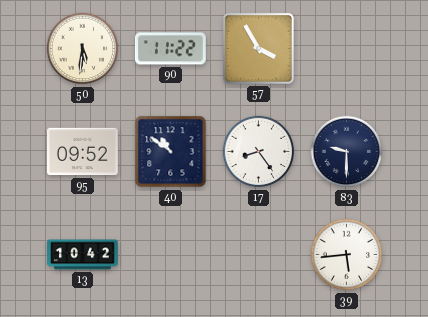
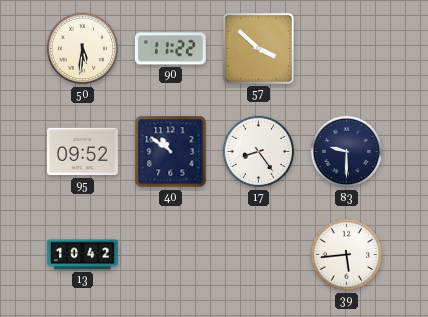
57: 3:55 -> 3:52 (258, 48)
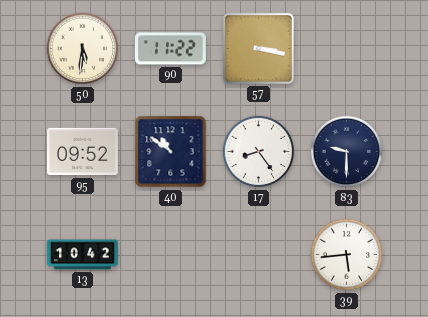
57: 3:52 -> 3:17 (258, 48)
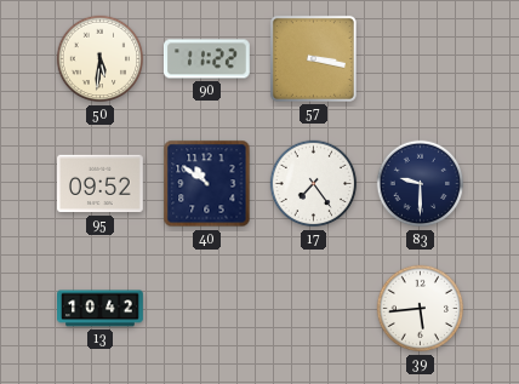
17: 8:24 -> 7:24 (314, 184)
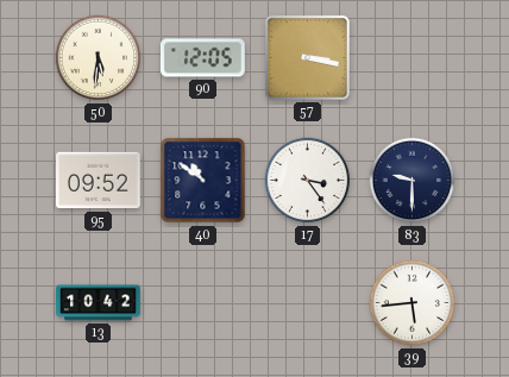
90: 11:22 -> 12:05 (203, 58)
17: 7:24 -> 3:24 (308, 181)
